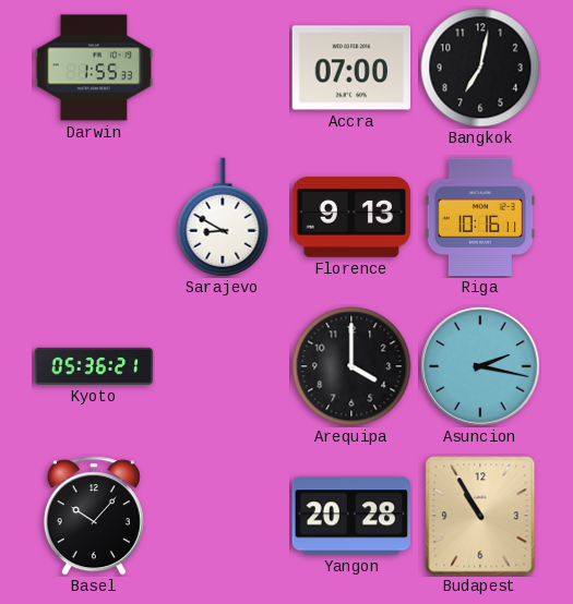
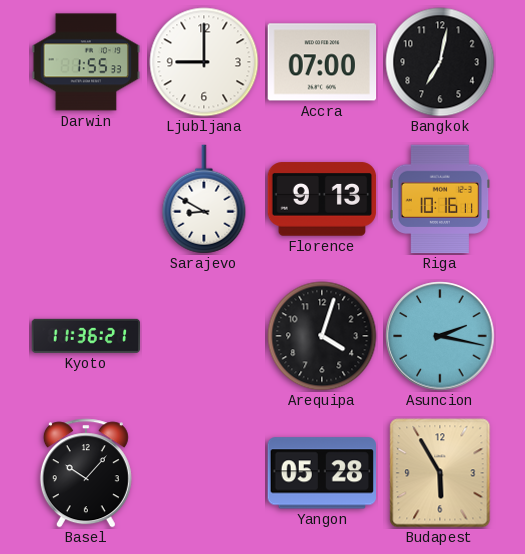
Ljubljana: none -> 9:00 (204, 62)
Kyoto: 05:36 -> 11:36 (86, 336)
Arequipa: 4:00 -> 4:03 (322, 336)
Yangon: 20:28 -> 05:28 (321, 473)
Budapest: 10:55 -> 5:55 (440, 473)
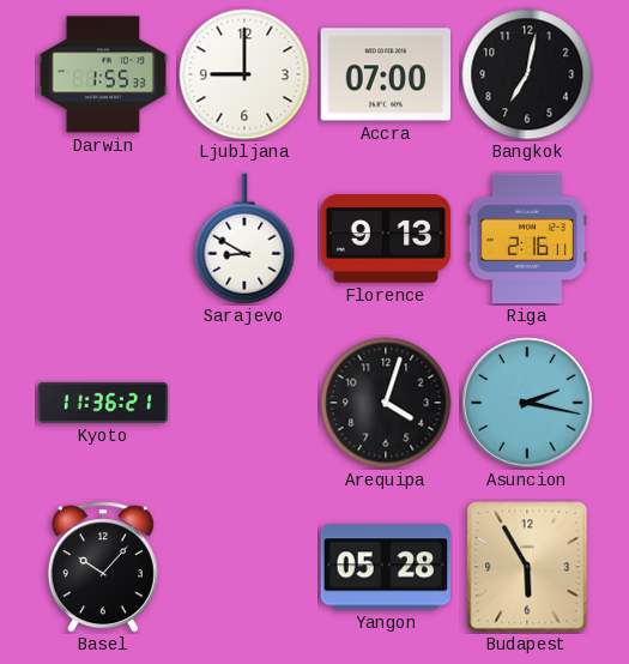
Riga: 10:16 -> 2:16 (527, 239)
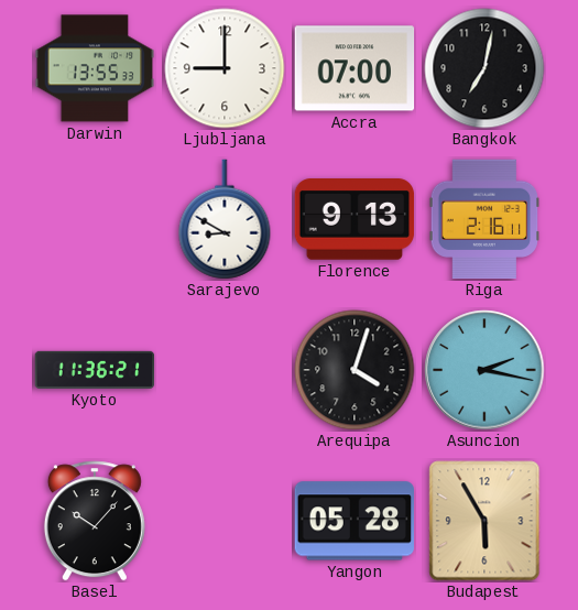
Darwin: 1:55 -> 13:55 (95, 68)
